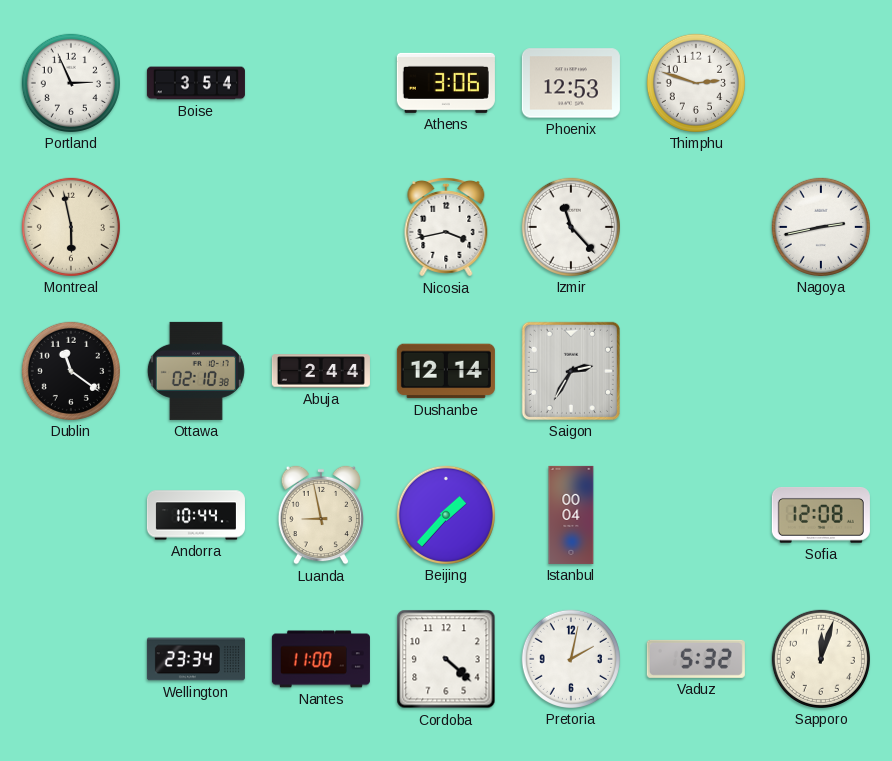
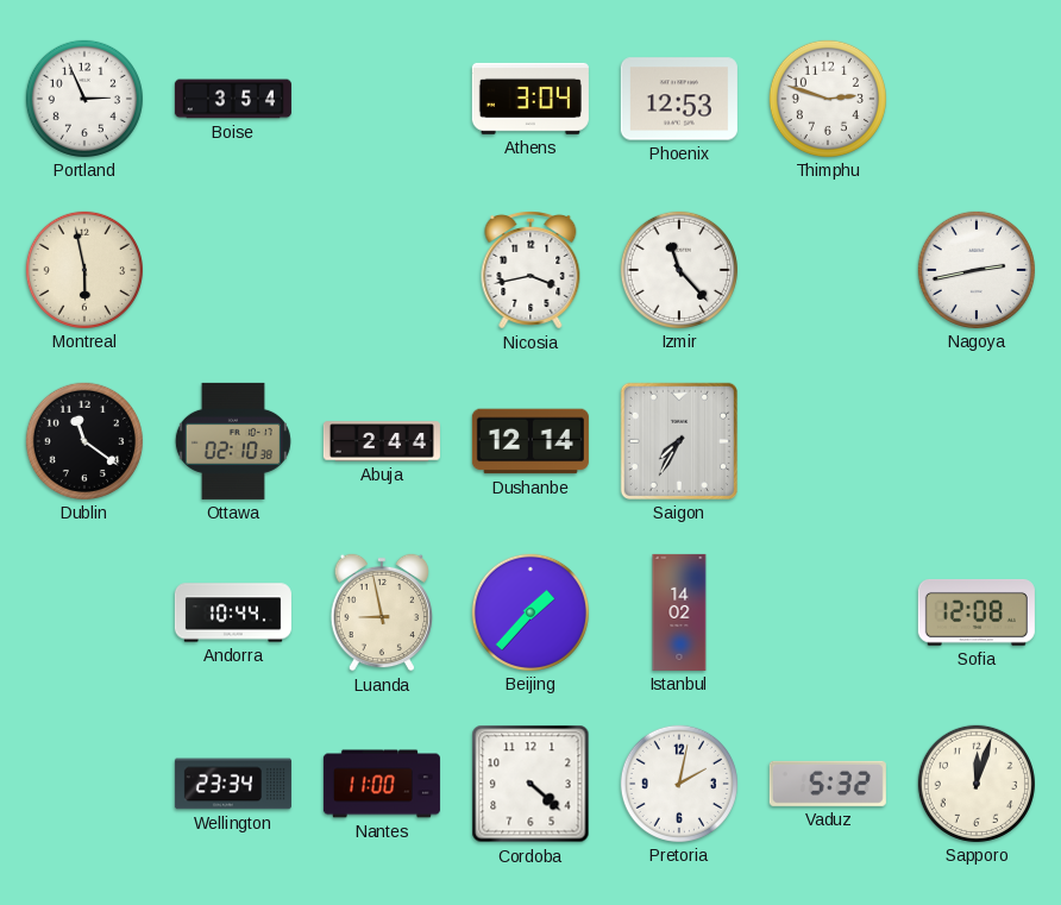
Athens: 3:06 -> 3:04 (530, 99)
Saigon: 2:35 -> 7:35 (679, 441)
Istanbul: 00:04 -> 14:02 (679, 612)
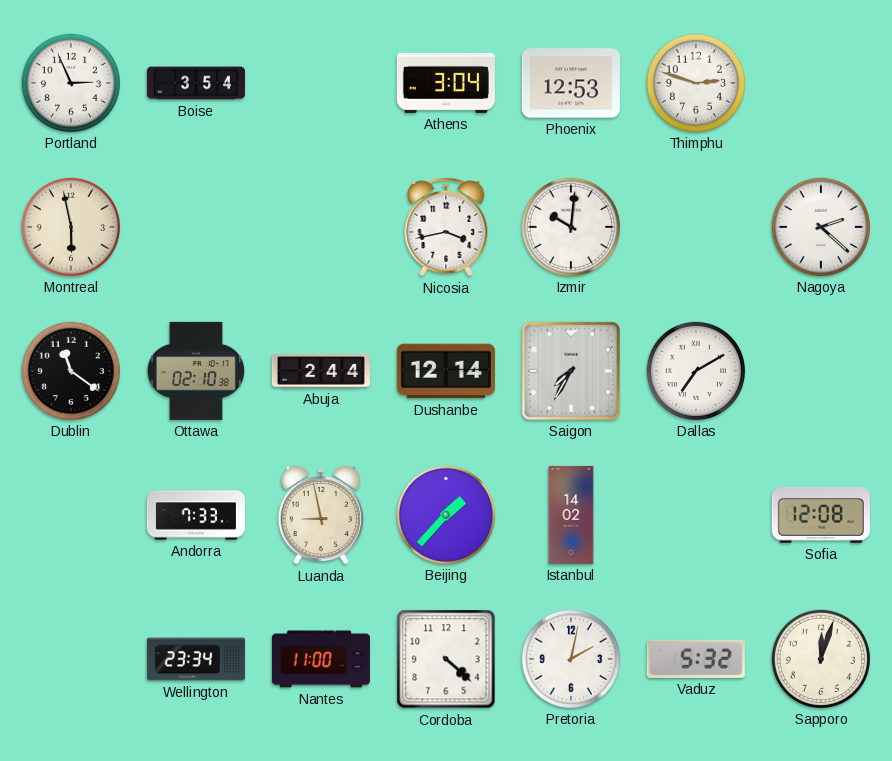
Izmir: 11:23 -> 10:01 (571, 227)
Nagoya: 2:43 -> 2:22 (821, 227)
Dallas: none -> 7:10 (696, 371)
Andorra: 10:44 -> 7:33 (196, 515)
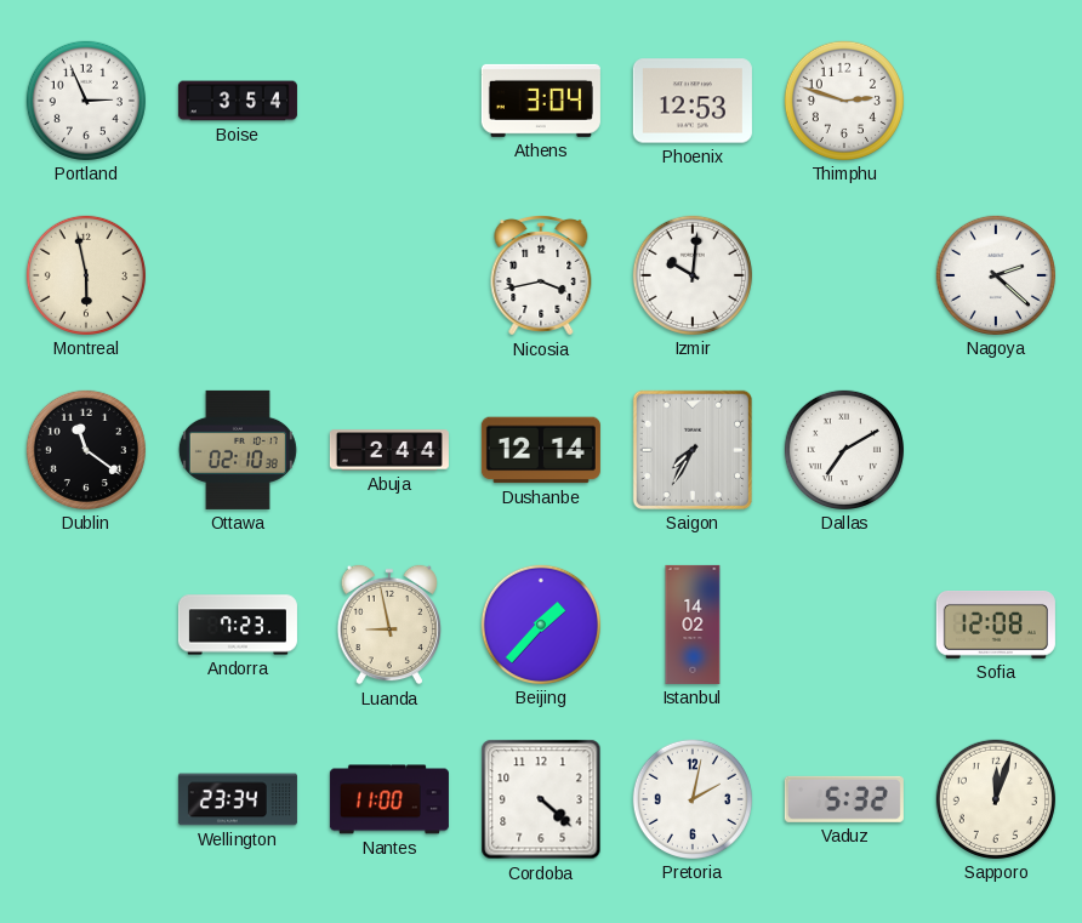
Andorra: 7:33 -> 7:23 (238, 625)
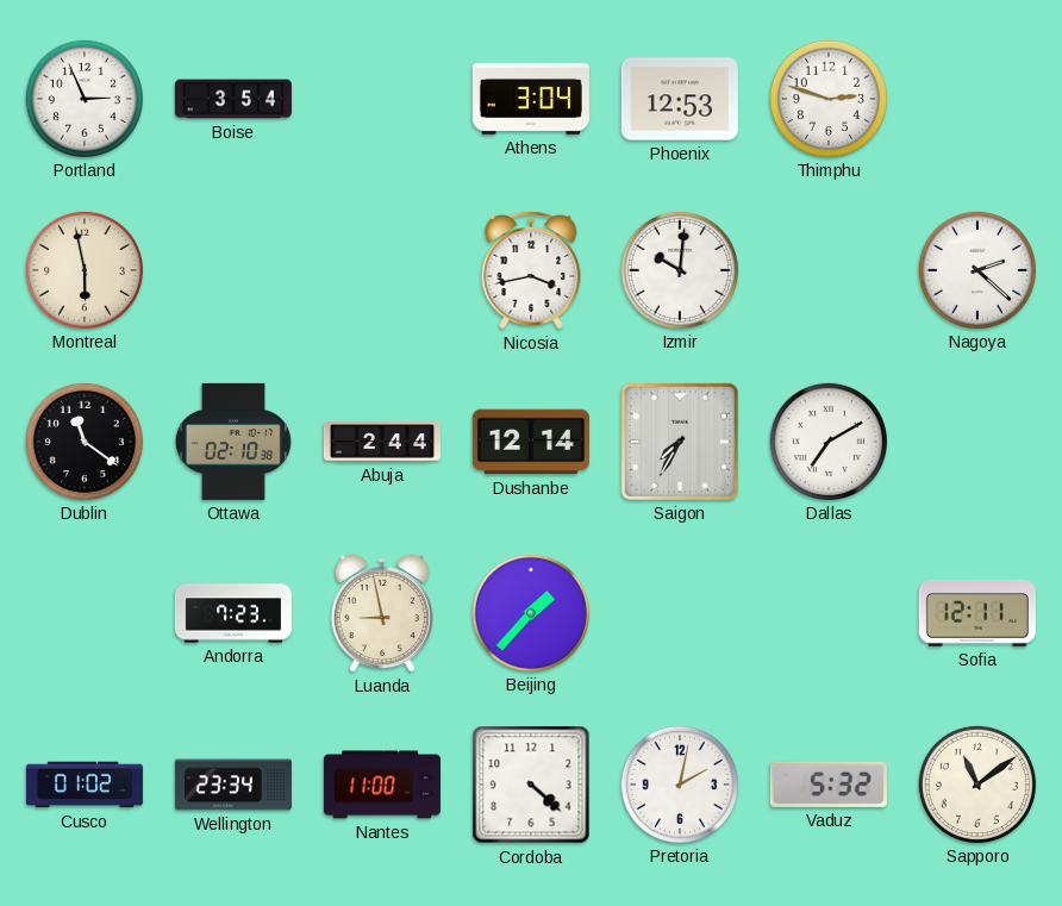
Istanbul: 14:02 -> none (693, 625)
Sofia: 12:08 -> 12:11 (977, 614)
Cusco: none -> 01:02 (85, 785)
Sapporo: 12:03 -> 11:09 (977, 785)
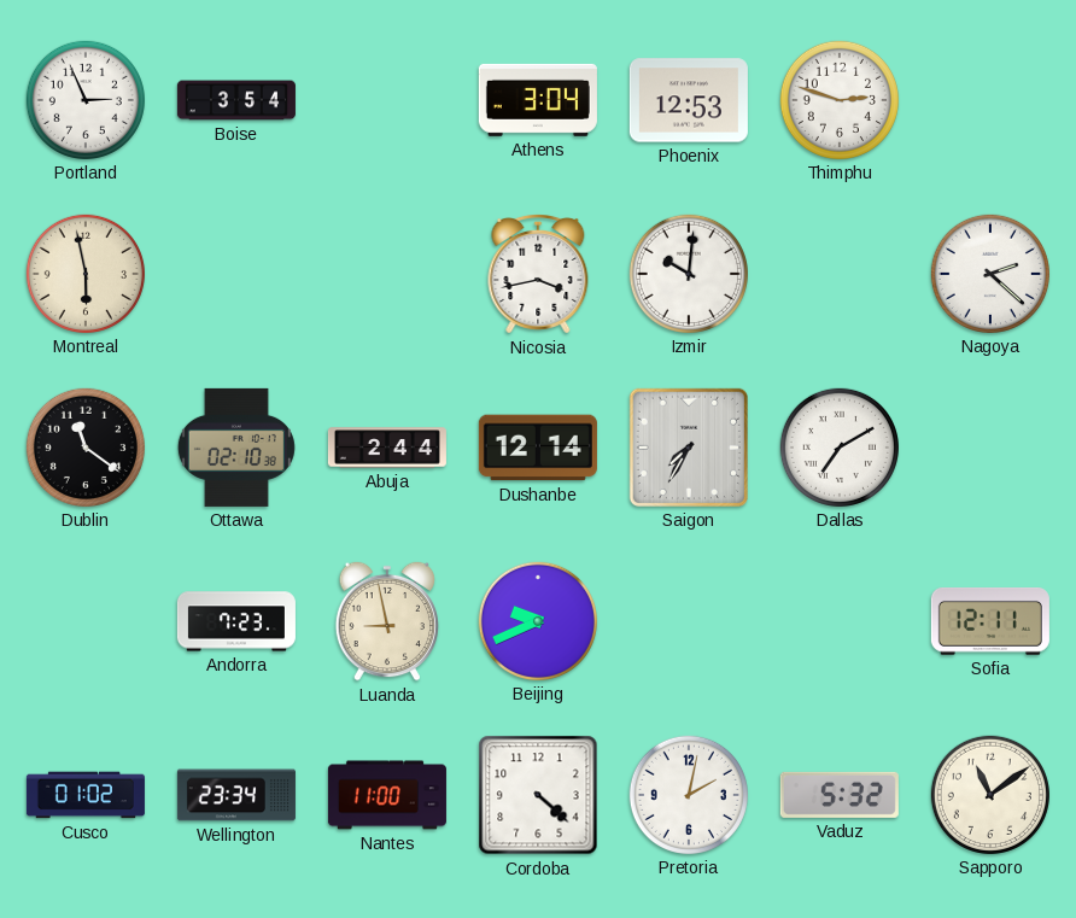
Beijing: 1:37 -> 9:41 (538, 621)
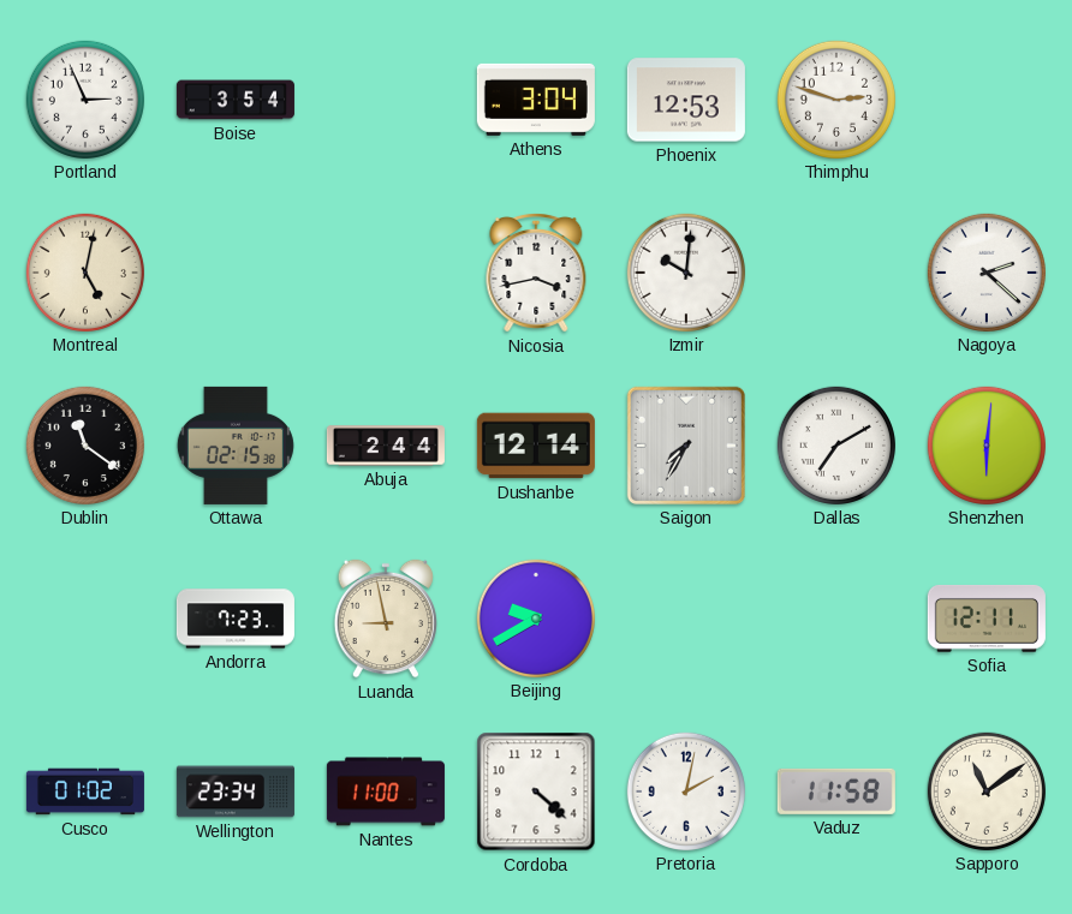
Montreal: 5:58 -> 5:02 (85, 273)
Ottawa: 02:10 -> 02:15 (236, 446)
Shenzhen: none -> 6:01 (987, 446)
Beijing: 9:41 -> 9:40 (536, 619)
Vaduz: 5:32 -> 11:58 (836, 791)
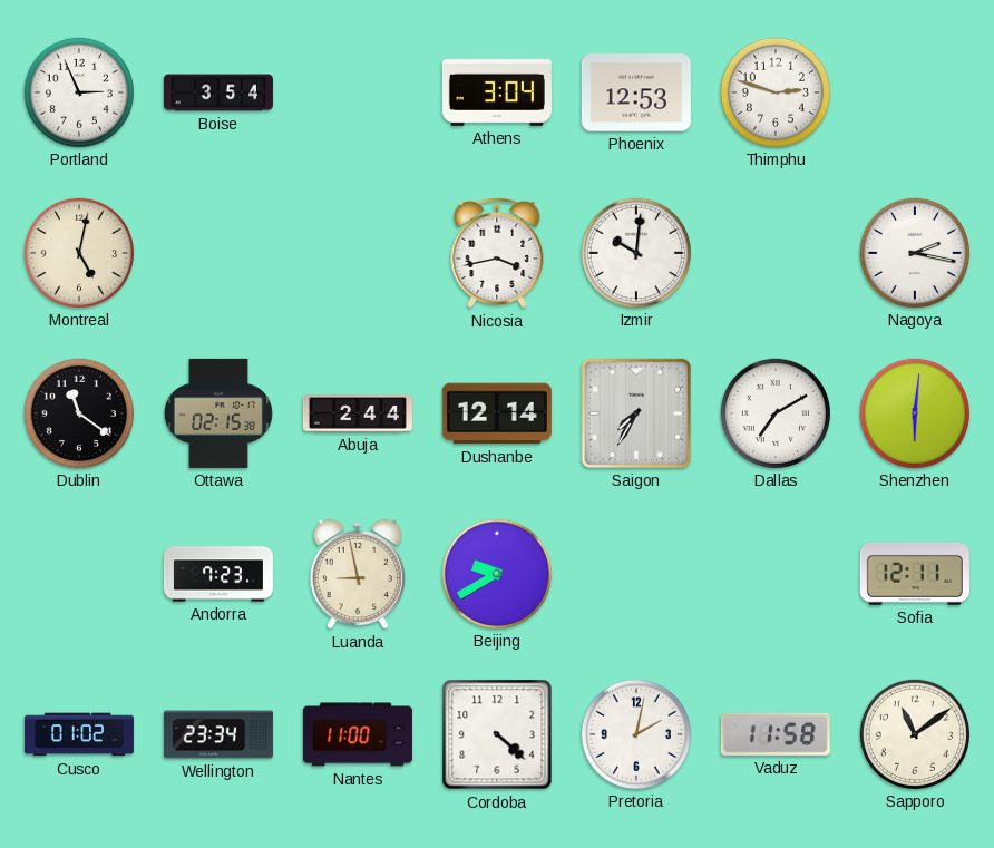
Nagoya: 2:22 -> 2:17 (915, 253)
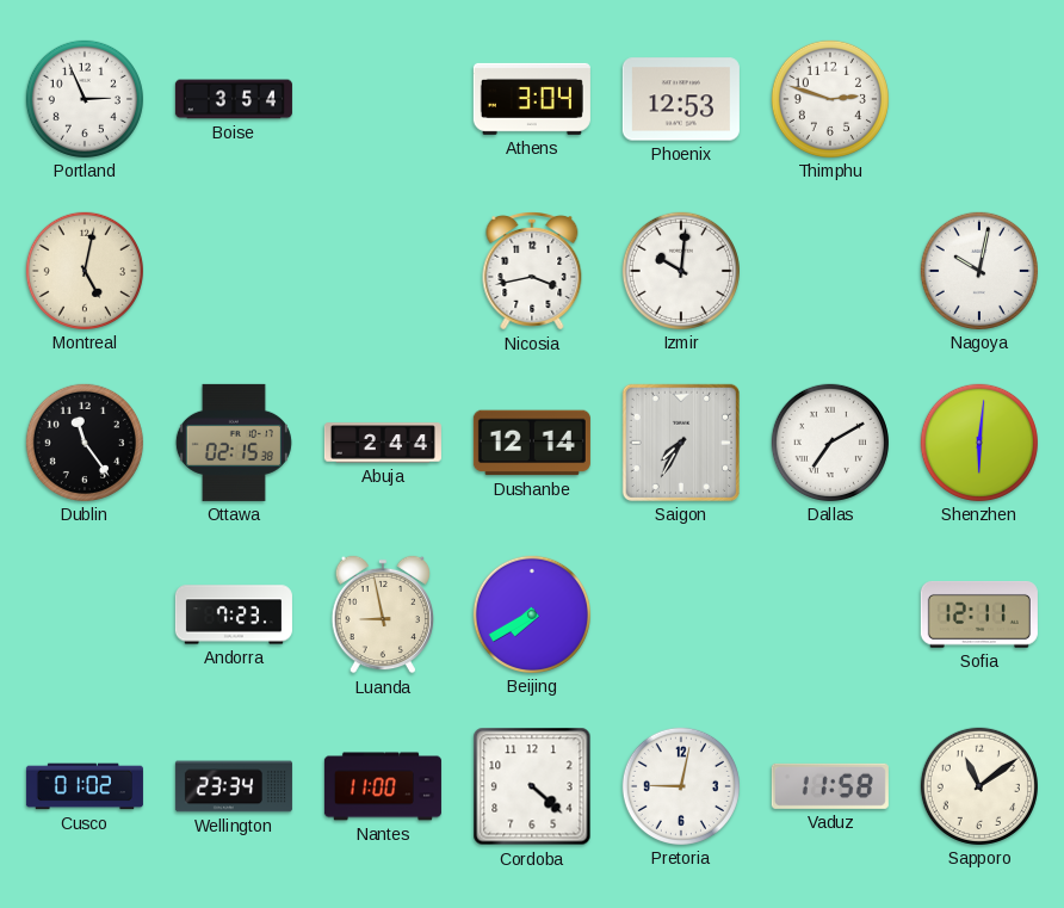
Nagoya: 2:17 -> 10:02 (979, 271)
Dublin: 11:21 -> 11:24 (85, 443)
Beijing: 9:40 -> 7:40 (532, 614)
Pretoria: 2:02 -> 9:02 (681, 786)
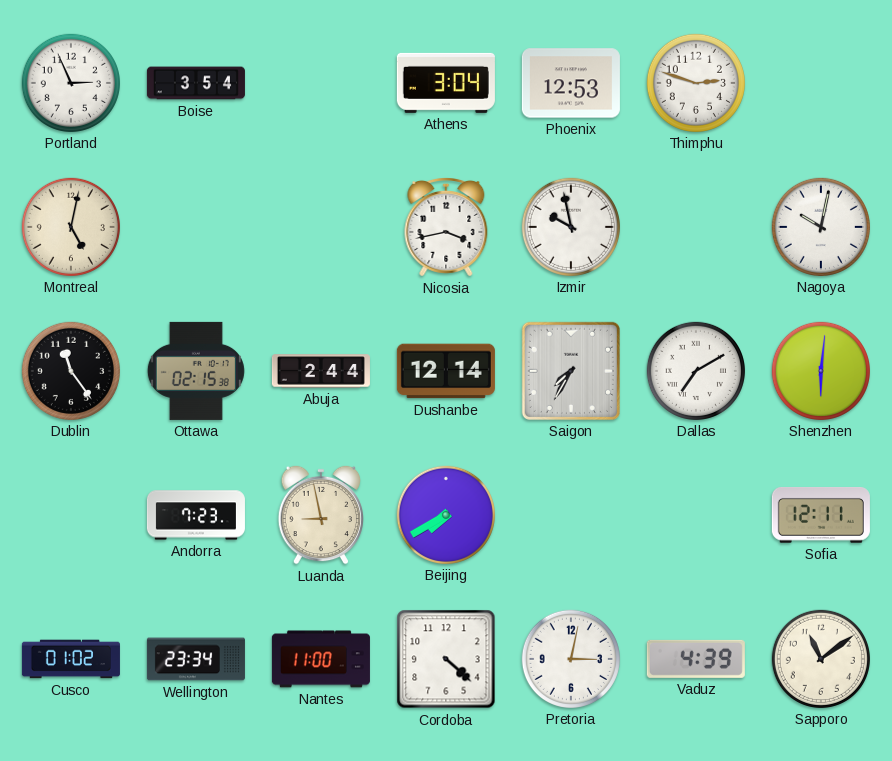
Izmir: 10:01 -> 9:58 (571, 227)
Pretoria: 9:02 -> 3:02 (571, 659)
Vaduz: 11:58 -> 4:39 (696, 659)
